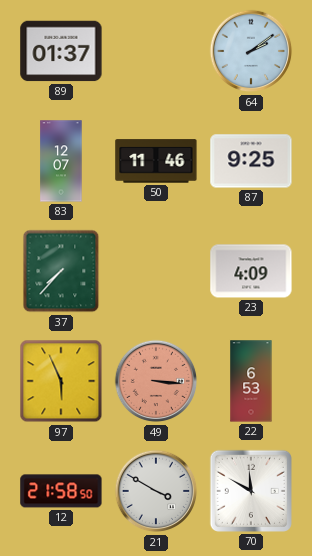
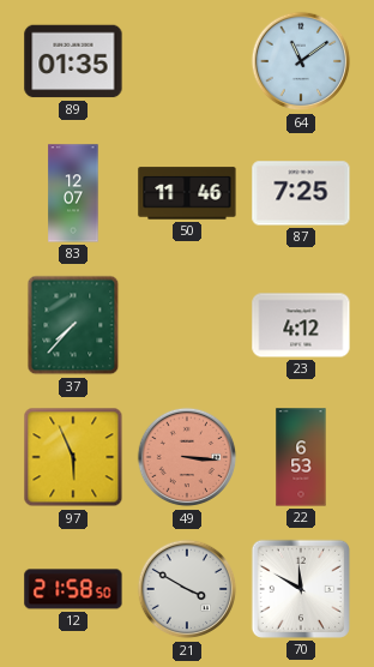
89: 01:37 -> 01:35 (73, 61)
64: 2:09 -> 11:09 (301, 61)
87: 9:25 -> 7:25 (301, 193)
23: 4:09 -> 4:12 (301, 325)
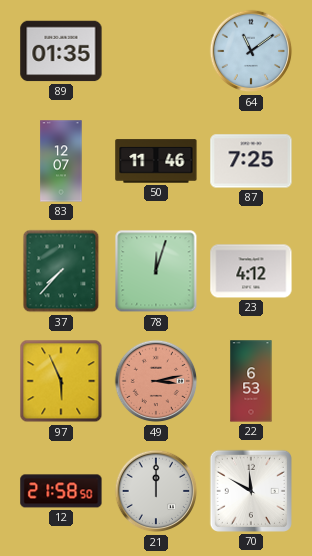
78: none -> 12:03 (156, 271)
49: 3:16 -> 3:13 (156, 381)
21: 3:50 -> 12:00 (156, 491)
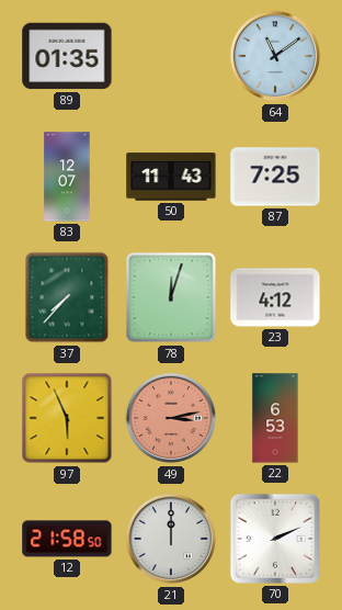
50: 11:46 -> 11:43 (171, 177)
70: 11:50 -> 2:11 (275, 539)
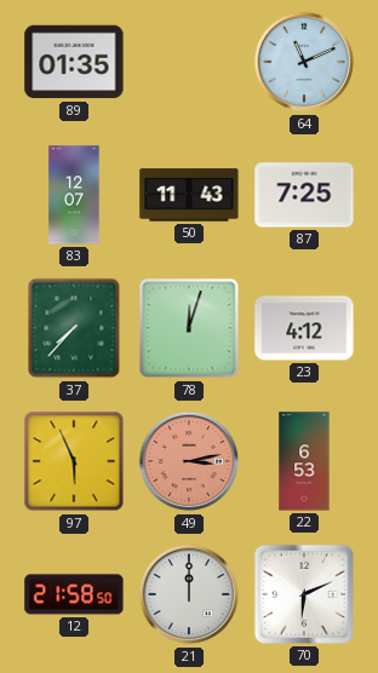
64: 11:09 -> 11:11 (304, 62)
70: 2:11 -> 6:11 (304, 594)
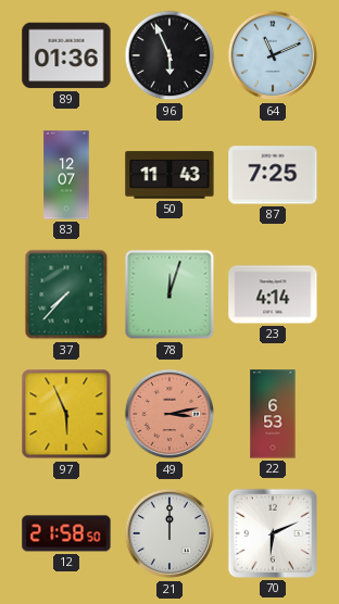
89: 01:35 -> 01:36 (66, 55)
96: none -> 5:56 (169, 55)
23: 4:12 -> 4:14 (273, 294)
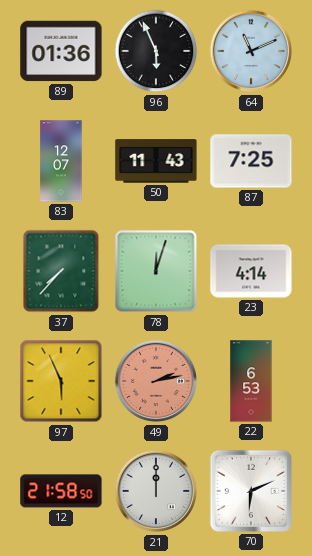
49: 3:13 -> 2:13 (156, 381)
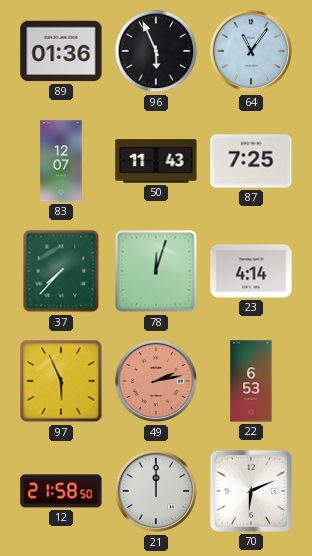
64: 11:11 -> 11:06 (251, 51)
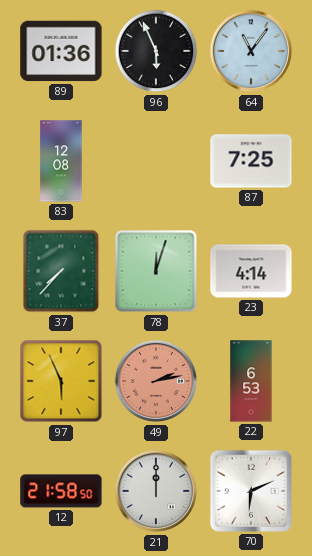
83: 12:07 -> 12:08 (61, 161)
50: 11:43 -> none (156, 161)
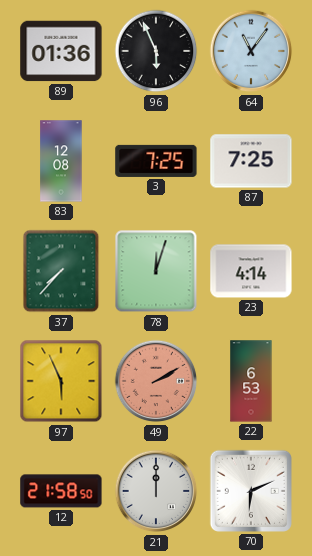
3: none -> 7:25 (156, 161)
49: 2:13 -> 2:10 (156, 381)
